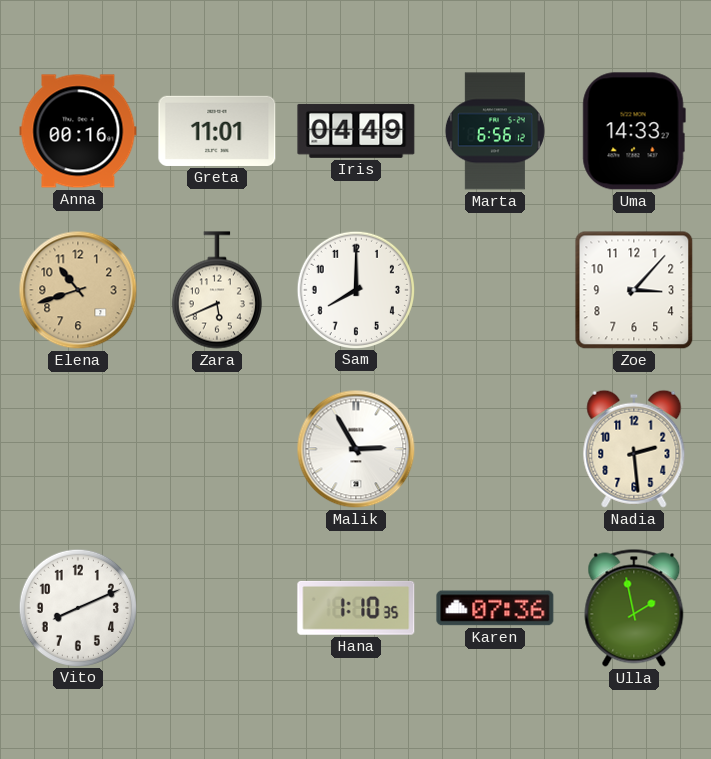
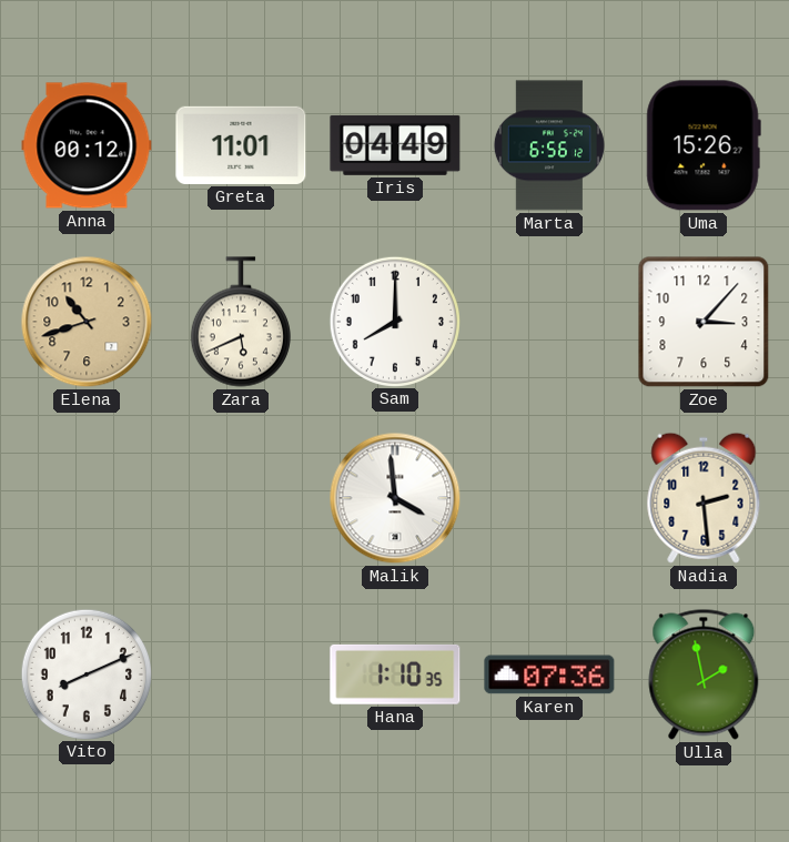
Anna: 00:16 -> 00:12 (87, 145)
Uma: 14:33 -> 15:26 (704, 145)
Malik: 2:55 -> 3:59 (395, 498)
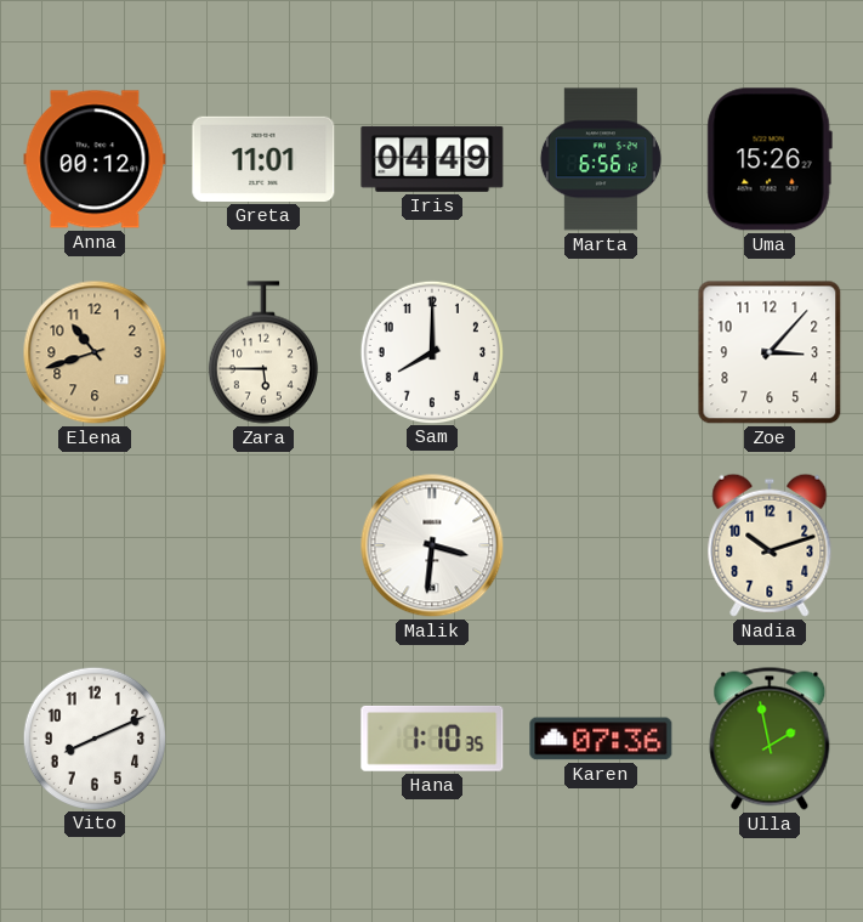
Zara: 5:41 -> 5:45 (263, 352)
Malik: 3:59 -> 3:31 (432, 545)
Nadia: 2:29 -> 10:12 (770, 545)
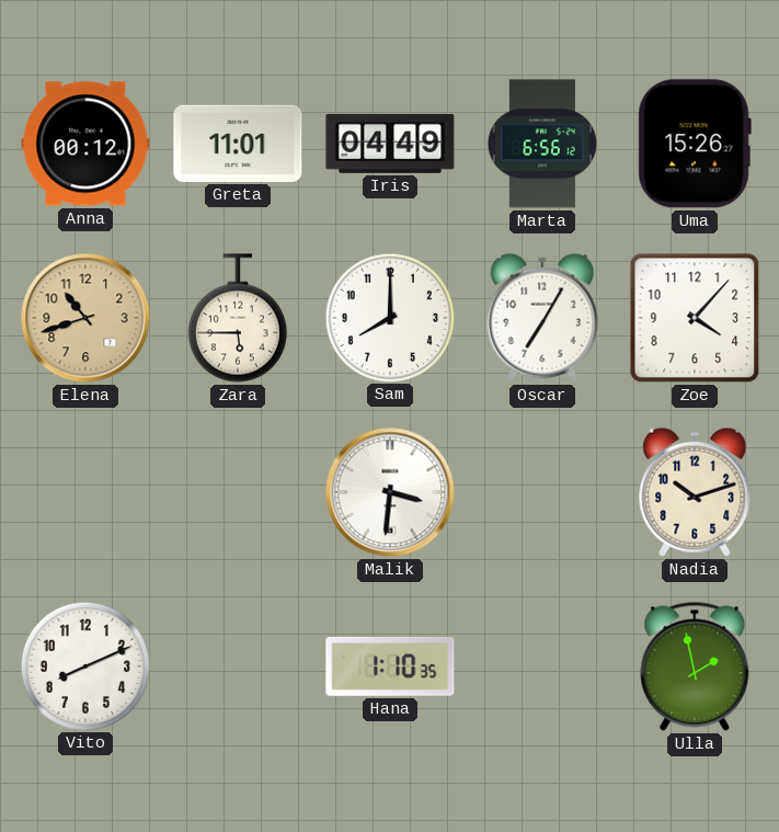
Oscar: none -> 7:05 (542, 318)
Zoe: 3:07 -> 4:07 (695, 318)
Karen: 07:36 -> none (601, 739)
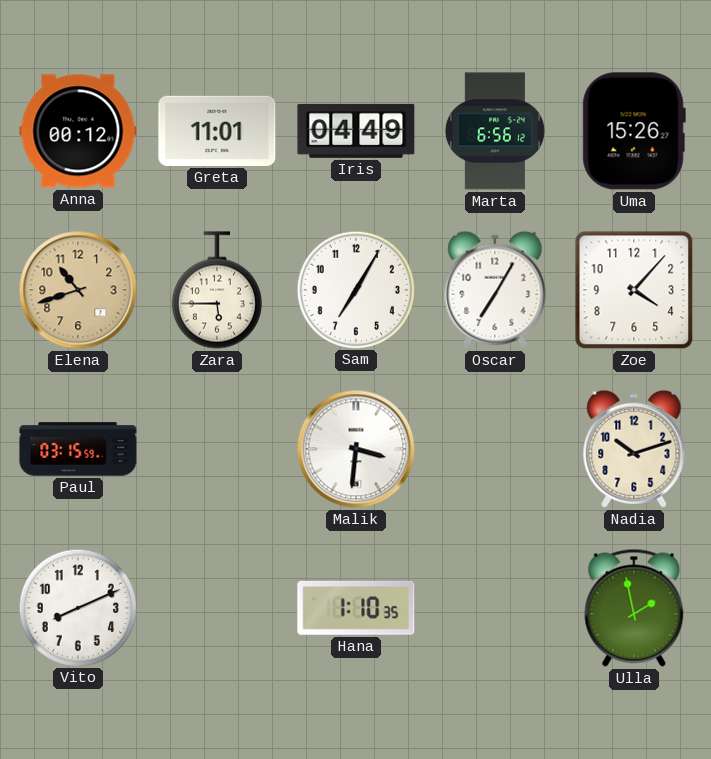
Sam: 8:00 -> 7:05 (355, 289)
Paul: none -> 03:15 (78, 449)
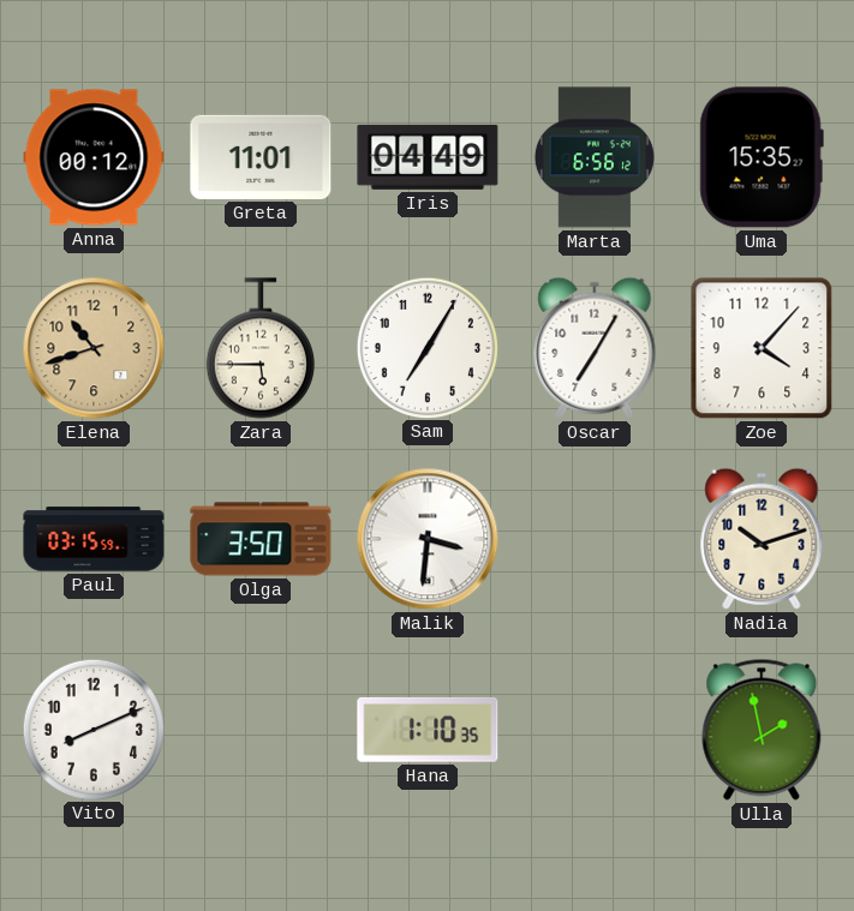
Uma: 15:26 -> 15:35 (762, 157)
Olga: none -> 3:50 (261, 539)
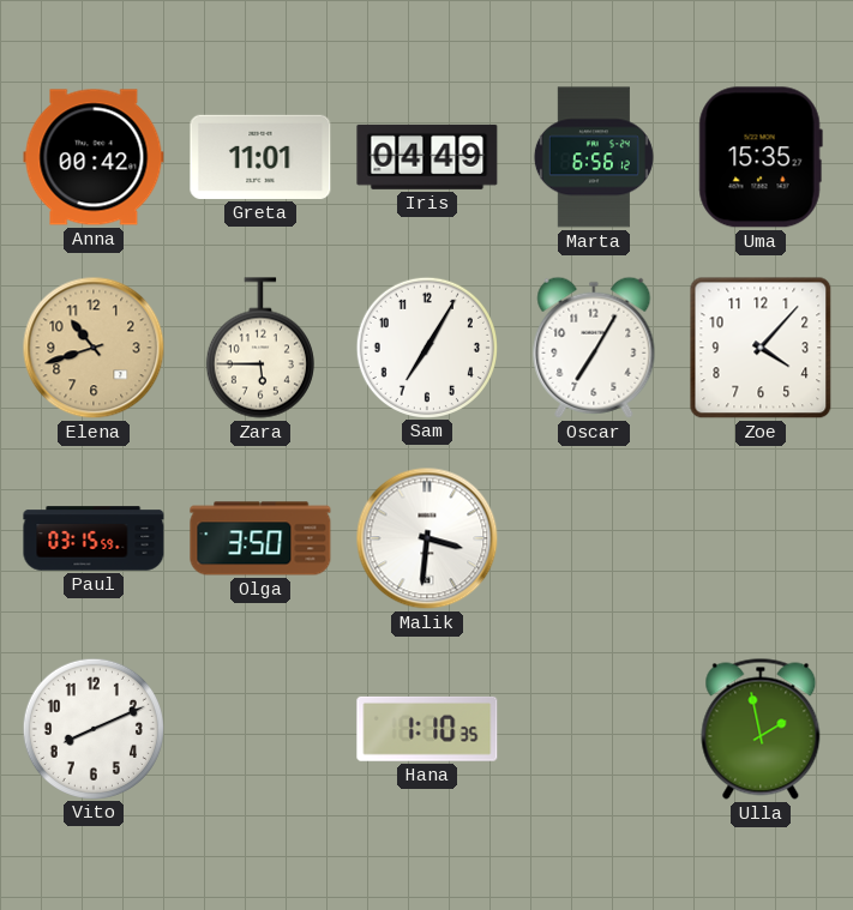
Anna: 00:12 -> 00:42 (94, 157)
Nadia: 10:12 -> none (762, 539)
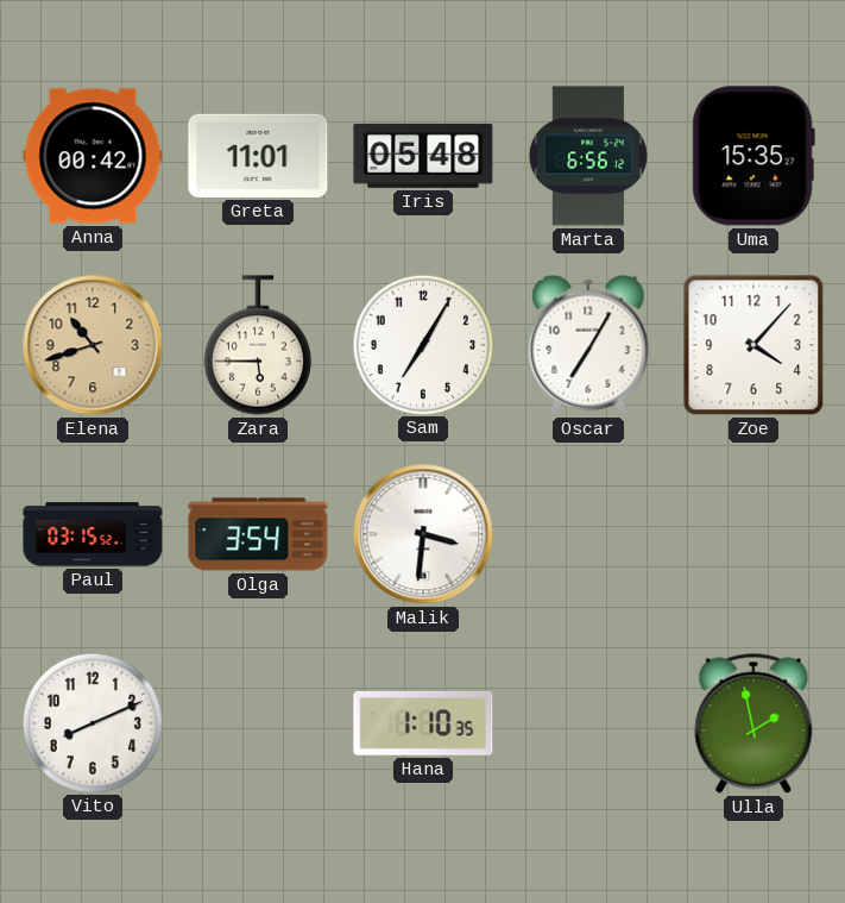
Iris: 04:49 -> 05:48 (423, 156)
Paul: 03:15:59 -> 03:15:52 (93, 534)
Olga: 3:50 -> 3:54 (258, 534)
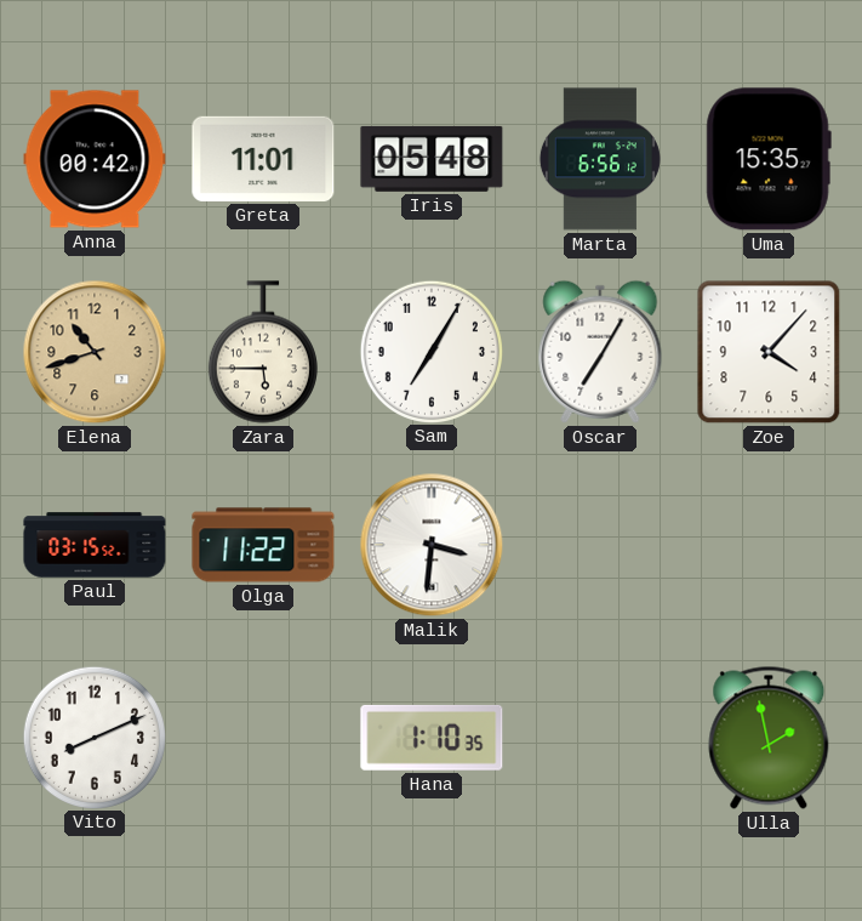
Olga: 3:54 -> 11:22 (263, 545)
